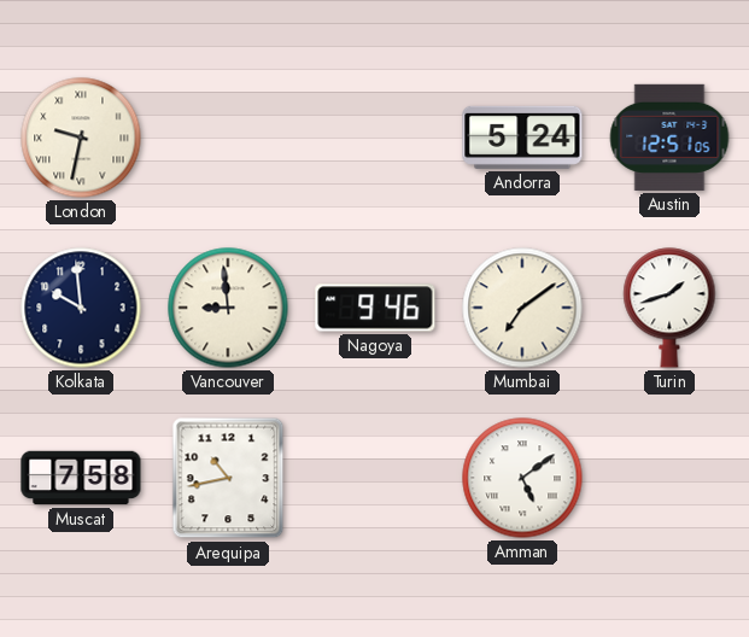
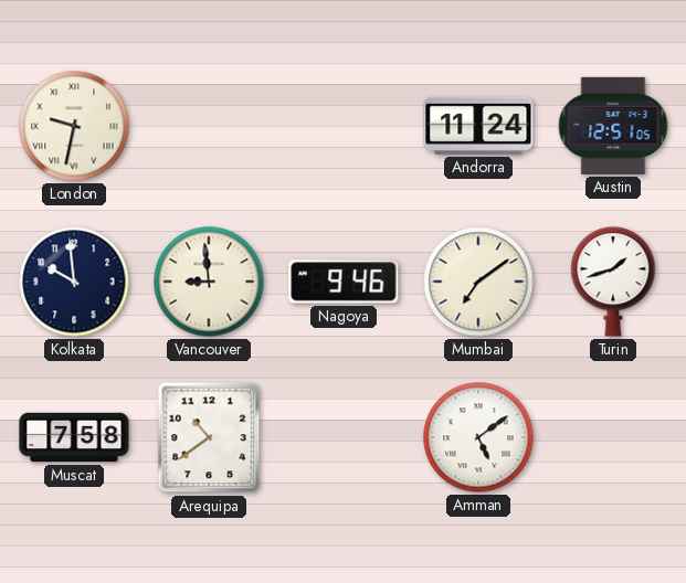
Andorra: 5:24 -> 11:24 (478, 126)
Arequipa: 10:43 -> 10:39 (209, 437)
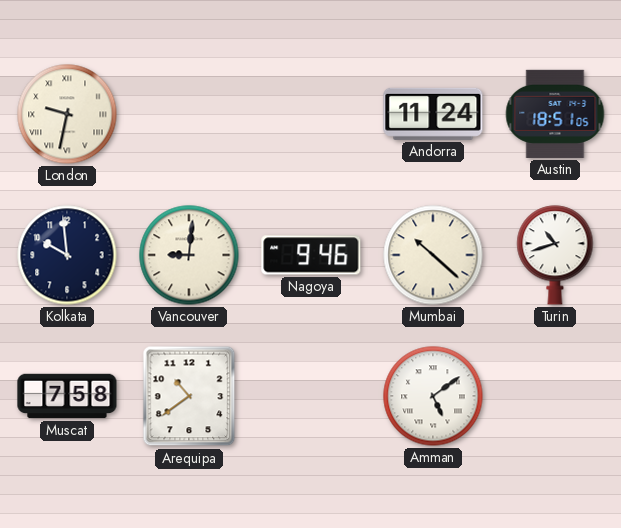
Austin: 12:51 -> 18:51 (555, 114)
Vancouver: 8:59 -> 9:01 (189, 255)
Mumbai: 7:09 -> 10:22 (433, 255)
Turin: 1:42 -> 10:42 (555, 255)
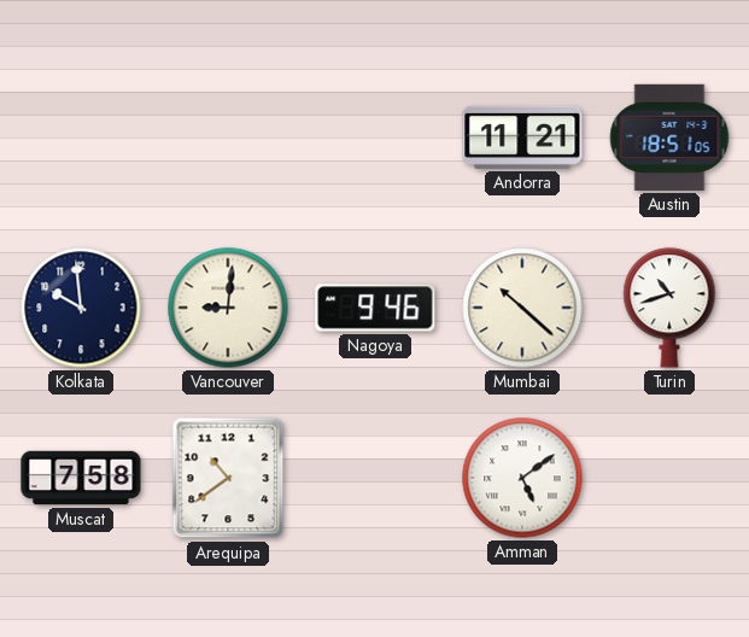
London: 9:32 -> none (67, 114)
Andorra: 11:24 -> 11:21 (522, 138)
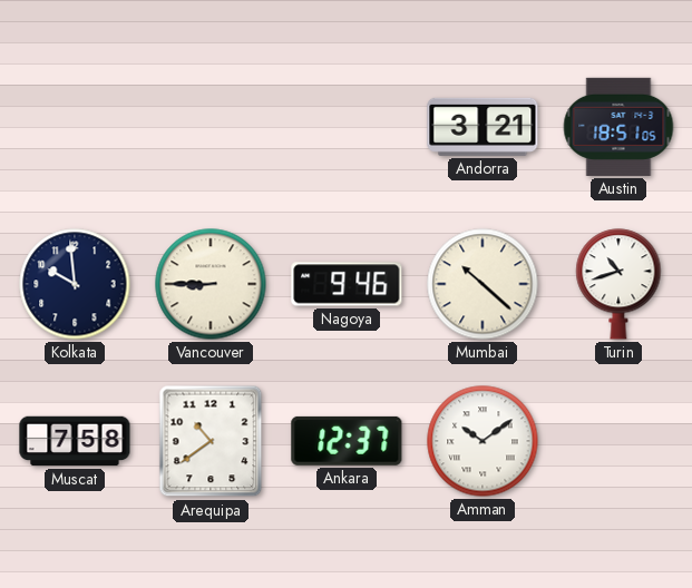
Andorra: 11:21 -> 3:21 (483, 127)
Vancouver: 9:01 -> 8:45 (211, 284)
Ankara: none -> 12:37 (347, 441)
Amman: 5:09 -> 10:09 (483, 441)
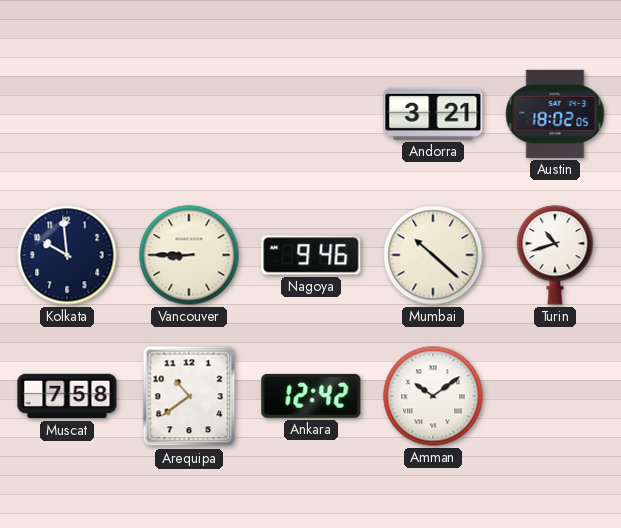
Austin: 18:51 -> 18:02 (555, 114)
Ankara: 12:37 -> 12:42 (311, 396)
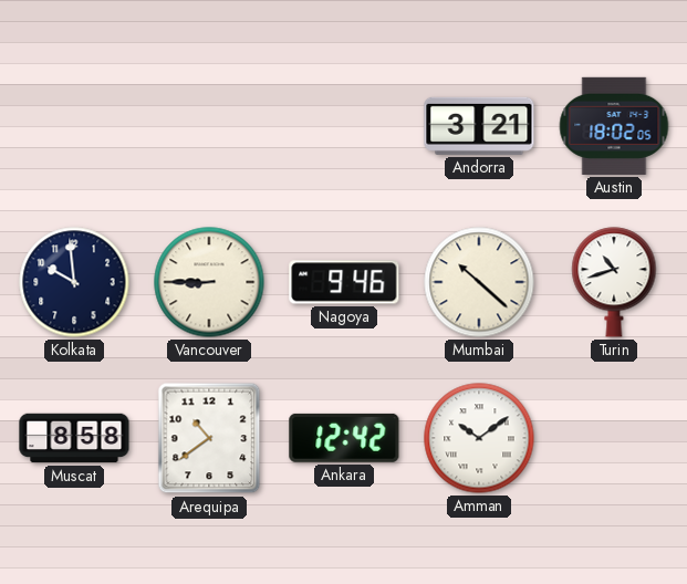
Muscat: 7:58 -> 8:58 (74, 438)
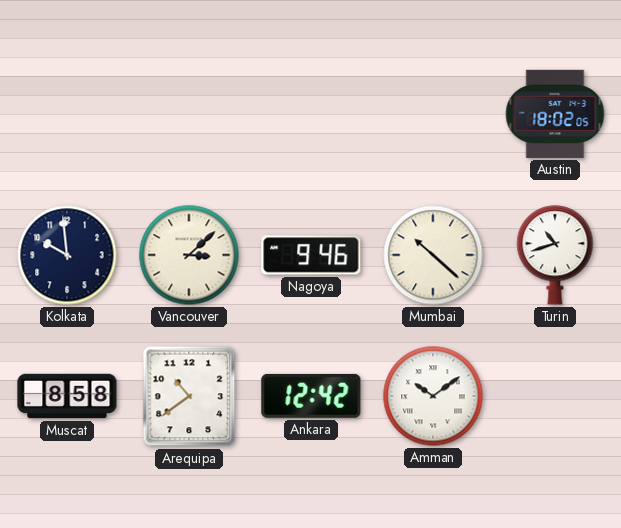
Andorra: 3:21 -> none (479, 126)
Vancouver: 8:45 -> 3:08 (189, 255)
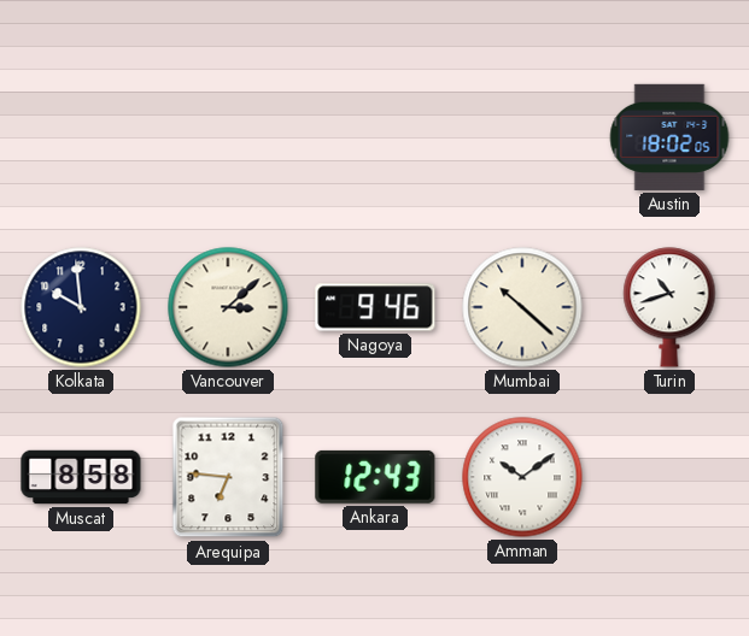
Arequipa: 10:39 -> 6:46 (228, 477)
Ankara: 12:42 -> 12:43 (375, 477)
